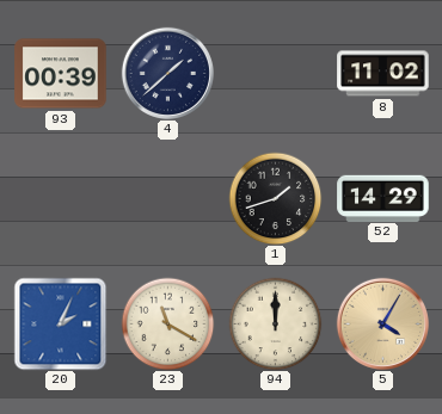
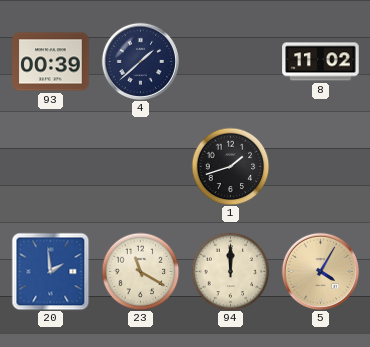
52: 14:29 -> none (383, 198)
20: 2:04 -> 1:59 (50, 271)
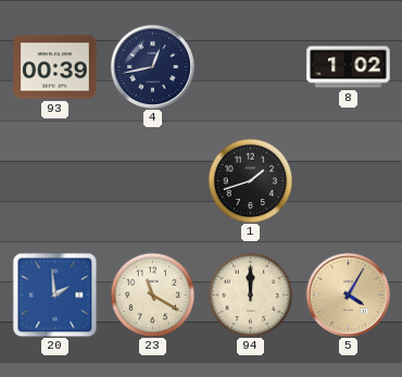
4: 1:38 -> 12:43 (152, 66)
8: 11:02 -> 1:02 (349, 67)
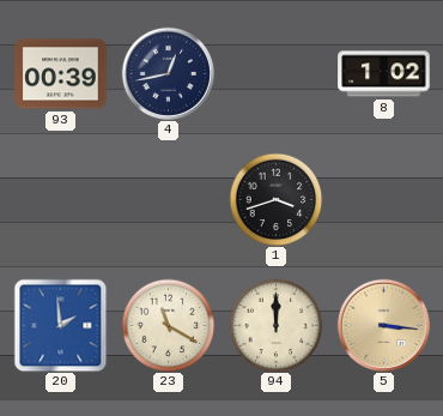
1: 1:42 -> 3:42 (275, 199)
5: 4:05 -> 3:16 (383, 325)
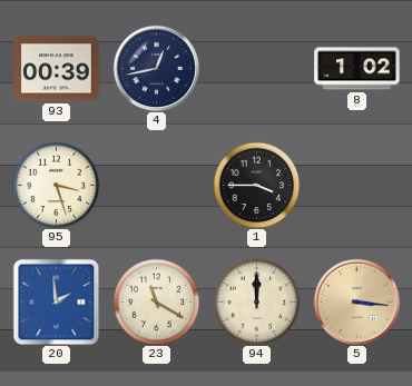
95: none -> 3:27 (56, 185)
1: 3:42 -> 3:45 (256, 185)
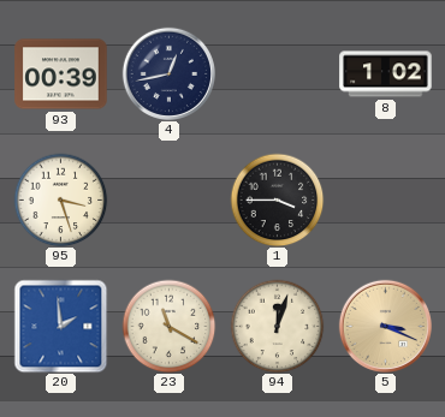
94: 12:00 -> 12:03 (277, 326)
5: 3:16 -> 3:19 (385, 326)
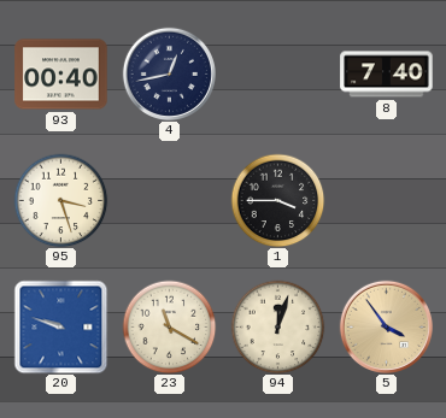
93: 00:39 -> 00:40 (61, 75)
8: 1:02 -> 7:40 (387, 75)
20: 1:59 -> 9:48 (60, 326)
5: 3:19 -> 3:54 (386, 326)
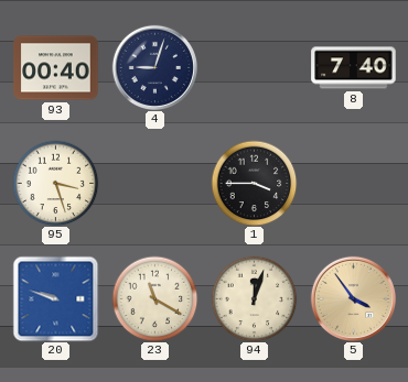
4: 12:43 -> 9:03 (154, 67)
